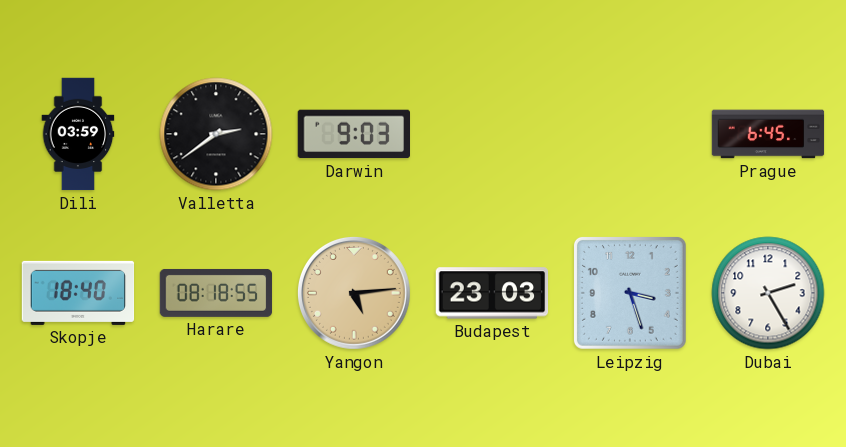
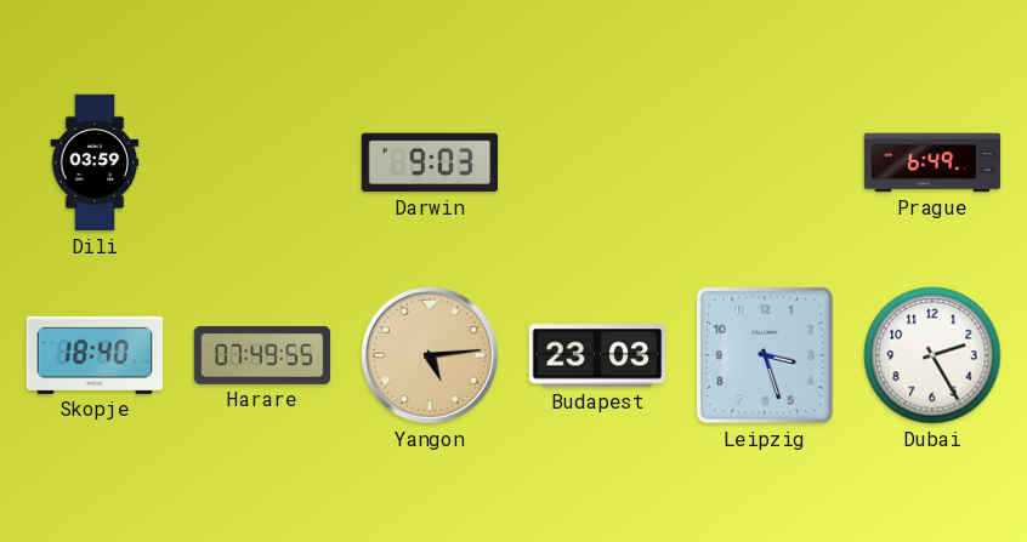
Valletta: 2:39 -> none (216, 134)
Prague: 6:45 -> 6:49 (932, 162)
Harare: 08:18 -> 07:49 (262, 355)
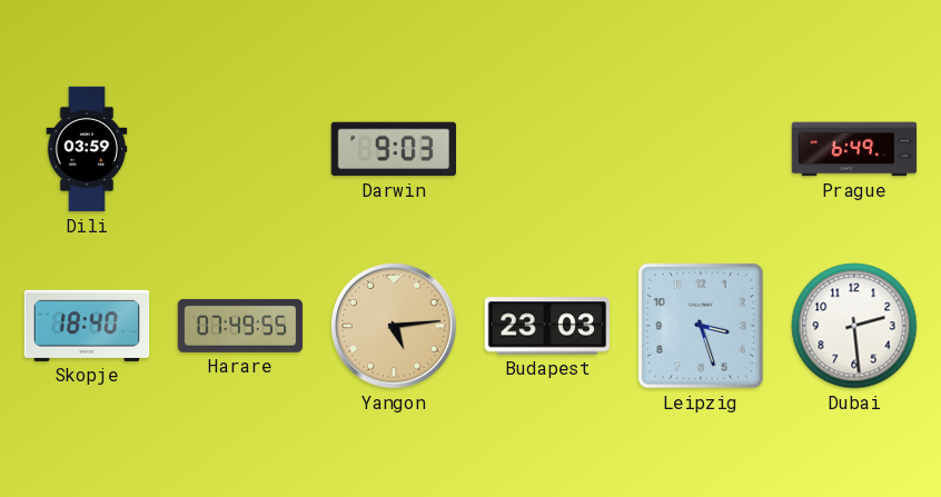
Dubai: 2:25 -> 2:29 (854, 326)
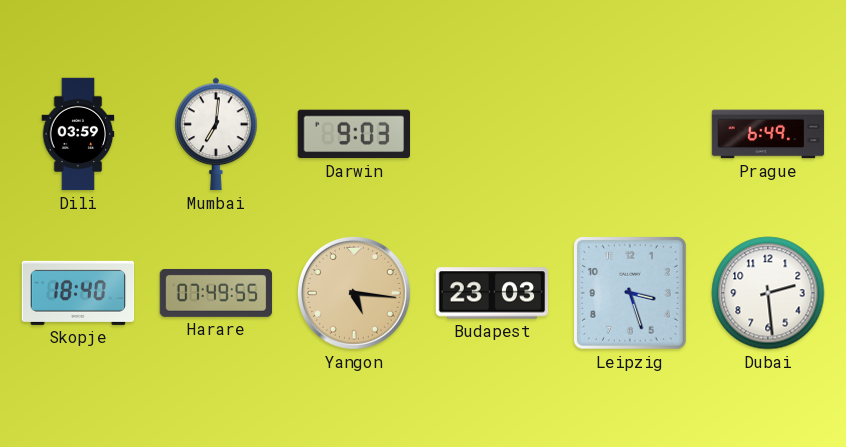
Mumbai: none -> 7:01 (216, 134)
Yangon: 5:14 -> 5:16 (354, 293)
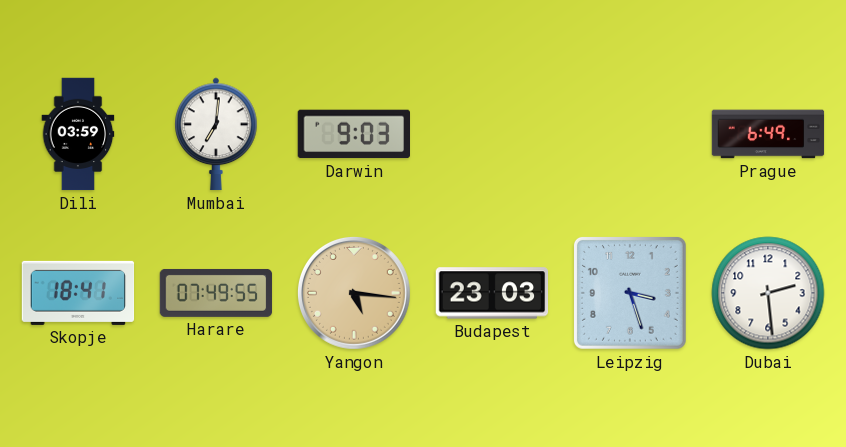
Skopje: 18:40 -> 18:41 (78, 293)
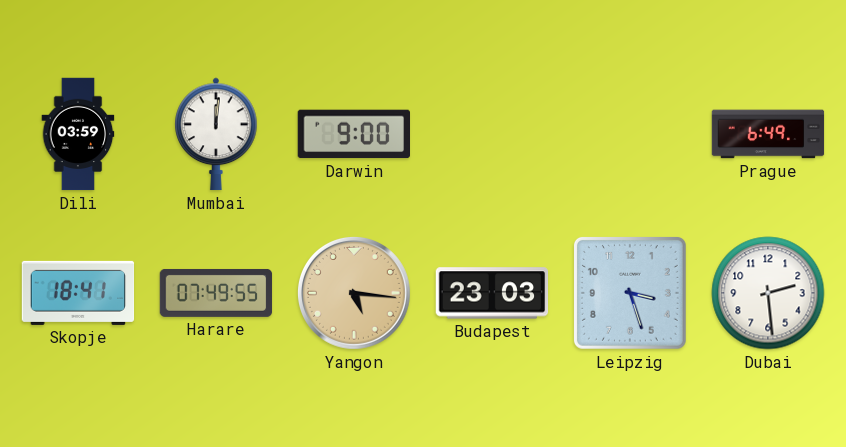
Mumbai: 7:01 -> 12:01 (216, 134)
Darwin: 9:03 -> 9:00 (353, 134)
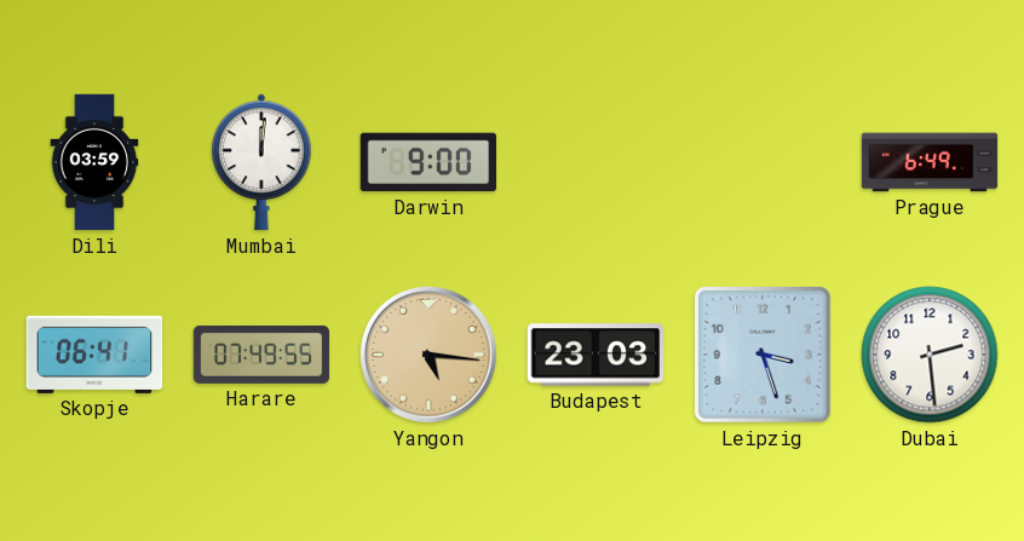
Skopje: 18:41 -> 06:41 (94, 355)
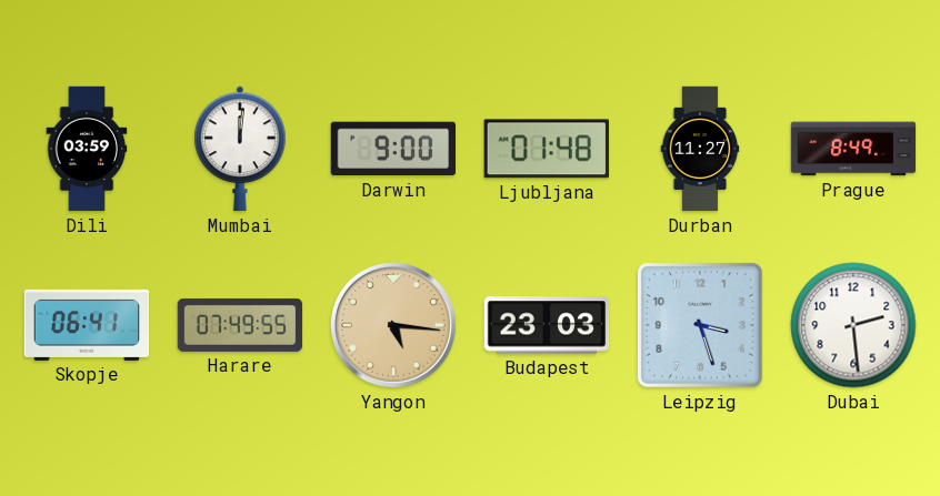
Ljubljana: none -> 01:48 (547, 149)
Durban: none -> 11:27 (700, 149)
Prague: 6:49 -> 8:49 (853, 149)
